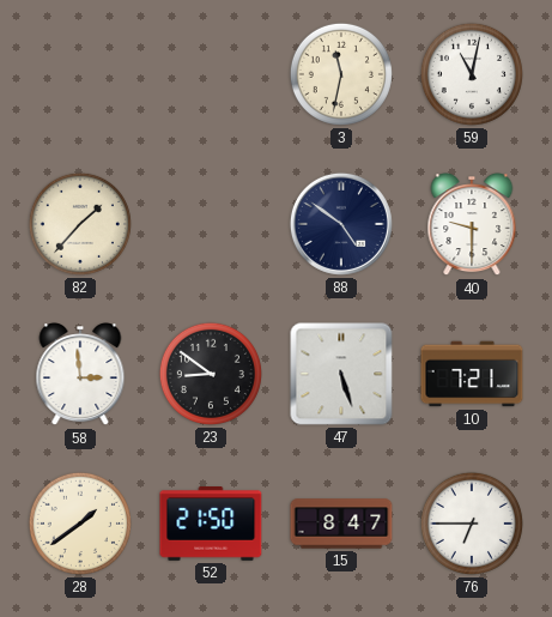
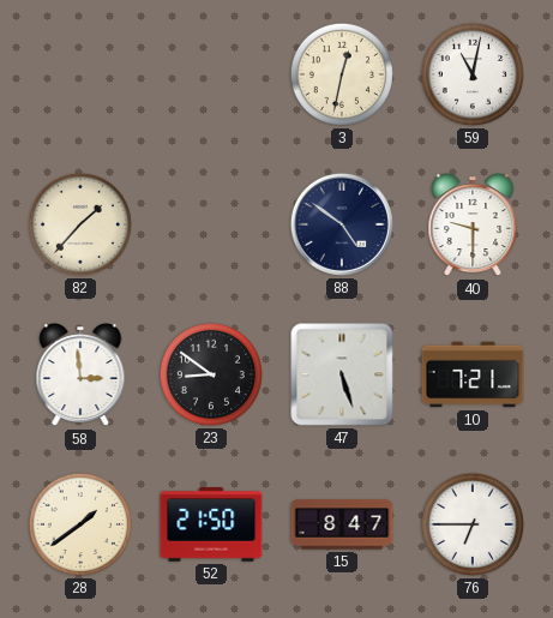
3: 11:32 -> 12:32 (342, 74)
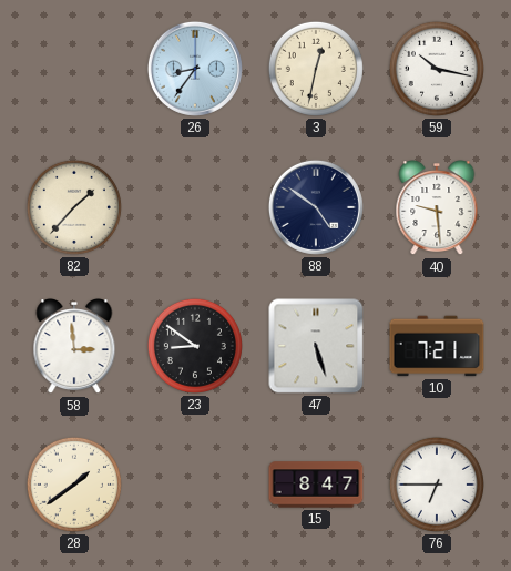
26: none -> 8:36 (195, 69)
59: 11:02 -> 10:17 (437, 69)
40: 9:30 -> 9:29 (437, 208)
52: 21:50 -> none (211, 526)
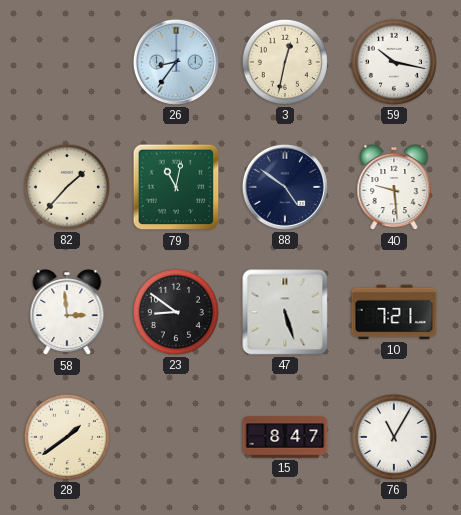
79: none -> 11:02 (176, 187)
76: 6:45 -> 11:05 (394, 437)
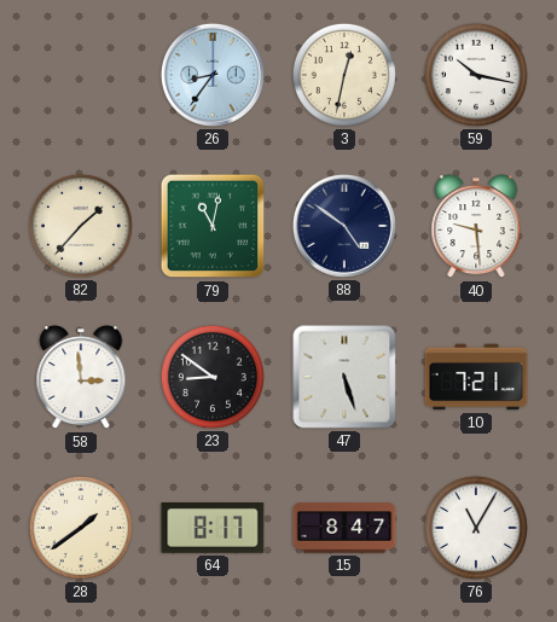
64: none -> 8:17 (213, 529)
